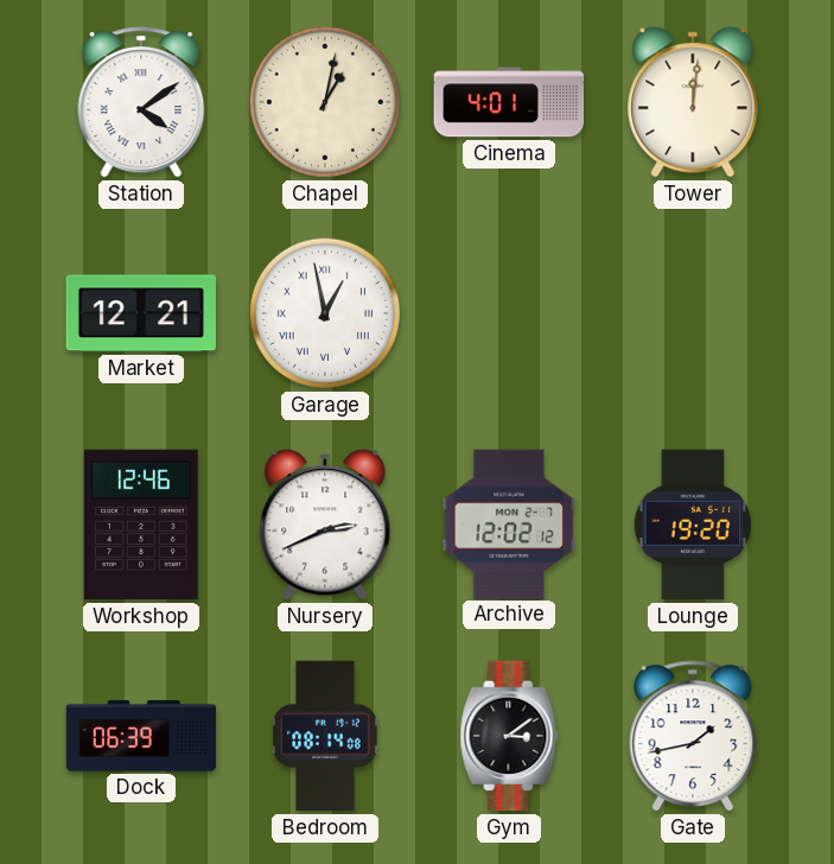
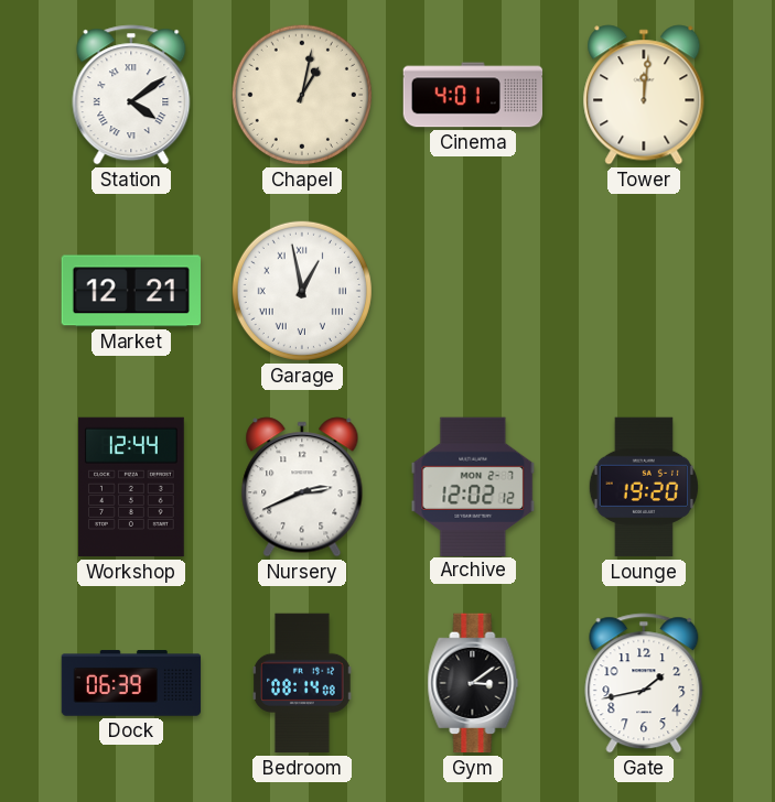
Workshop: 12:46 -> 12:44 (132, 487)
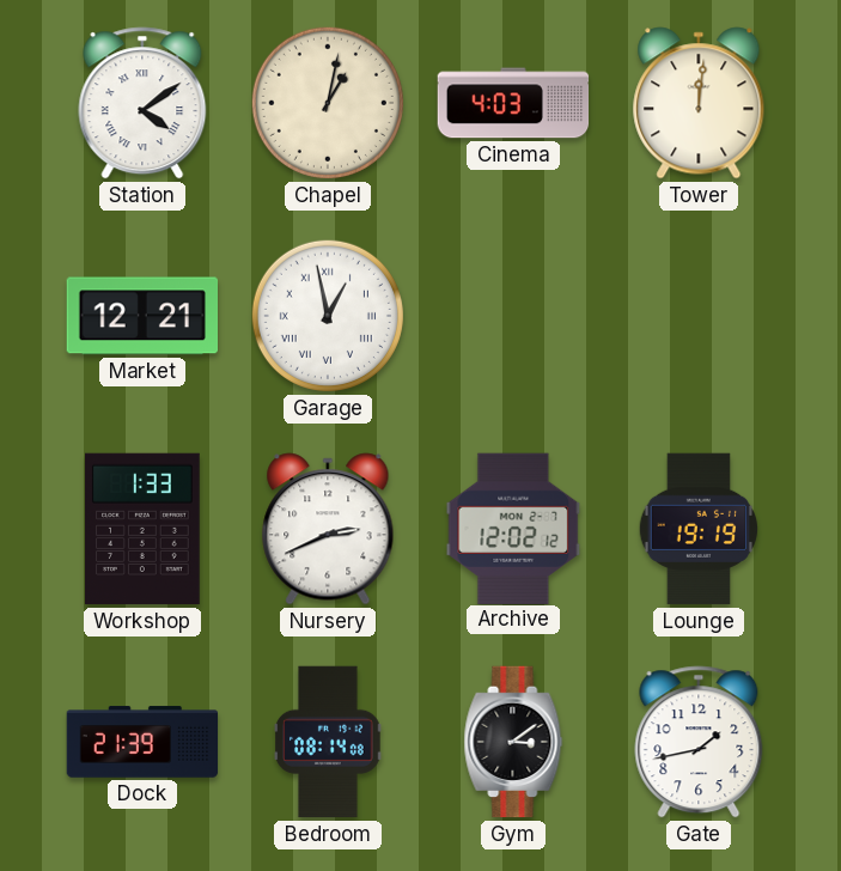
Cinema: 4:01 -> 4:03 (513, 103)
Workshop: 12:44 -> 1:33 (144, 529)
Lounge: 19:20 -> 19:19 (697, 529)
Dock: 06:39 -> 21:39 (142, 742)
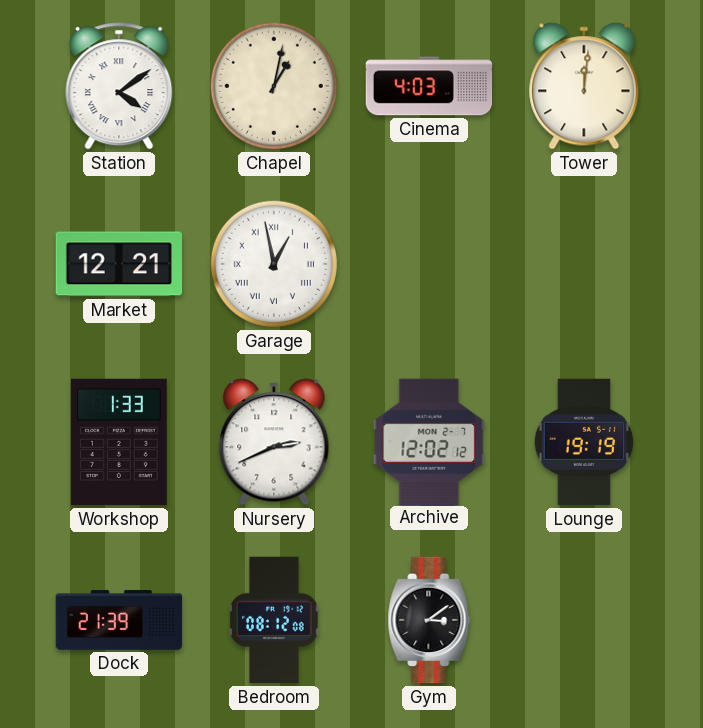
Bedroom: 08:14 -> 08:12 (274, 620)
Gate: 1:43 -> none (699, 742)
